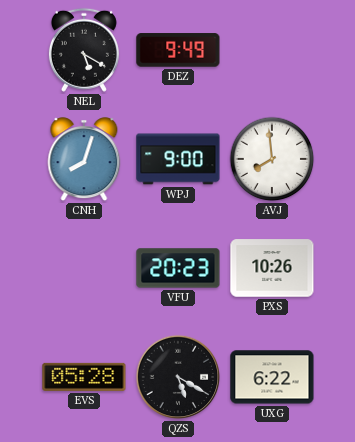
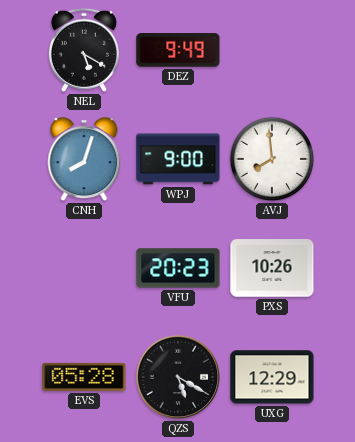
UXG: 6:22 -> 12:29 (272, 377)
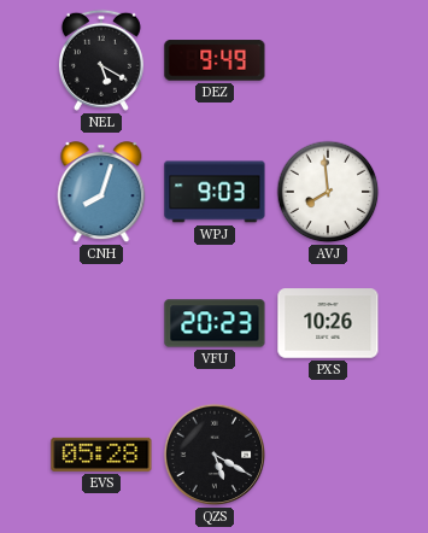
WPJ: 9:00 -> 9:03 (215, 192)
UXG: 12:29 -> none (272, 377)
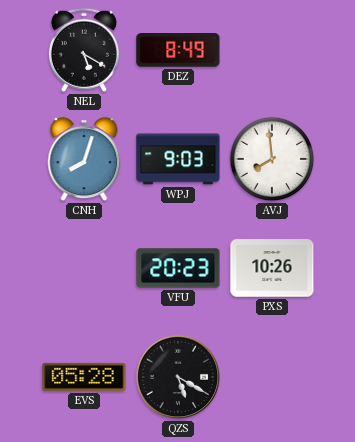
DEZ: 9:49 -> 8:49 (178, 50)
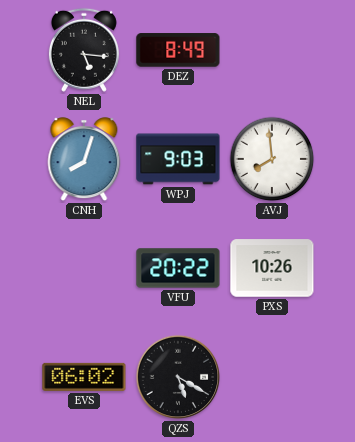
NEL: 5:20 -> 5:16 (84, 50)
VFU: 20:23 -> 20:22 (178, 268)
EVS: 05:28 -> 06:02 (84, 377)
